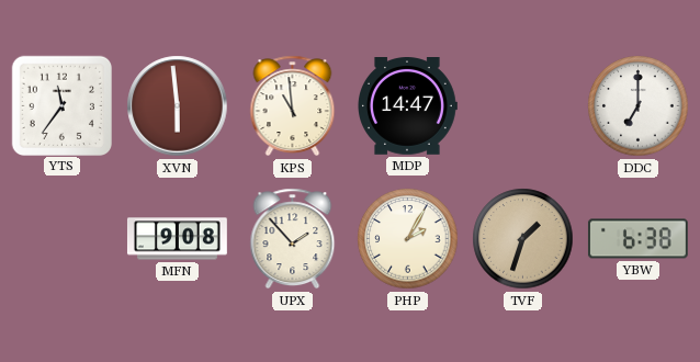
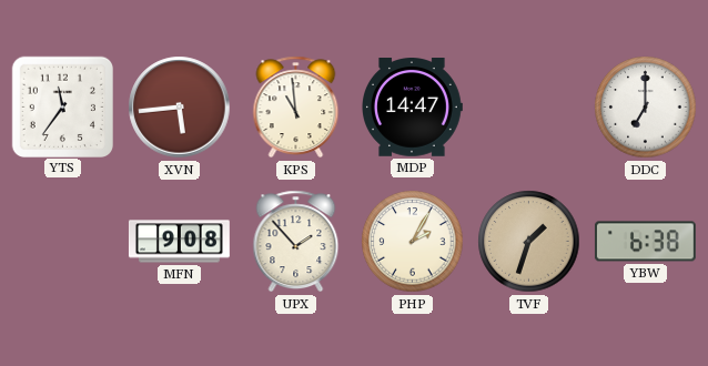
XVN: 5:59 -> 5:44 (180, 108)
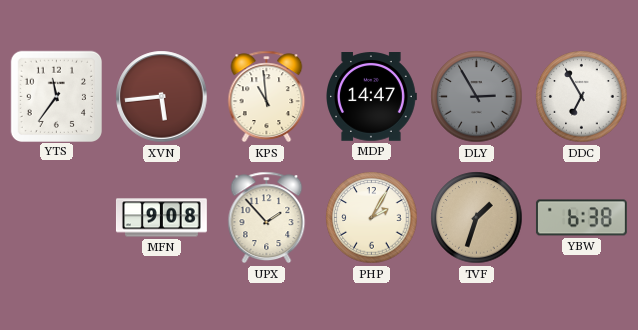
DLY: none -> 2:55 (477, 97)
DDC: 7:00 -> 6:55 (582, 97)
